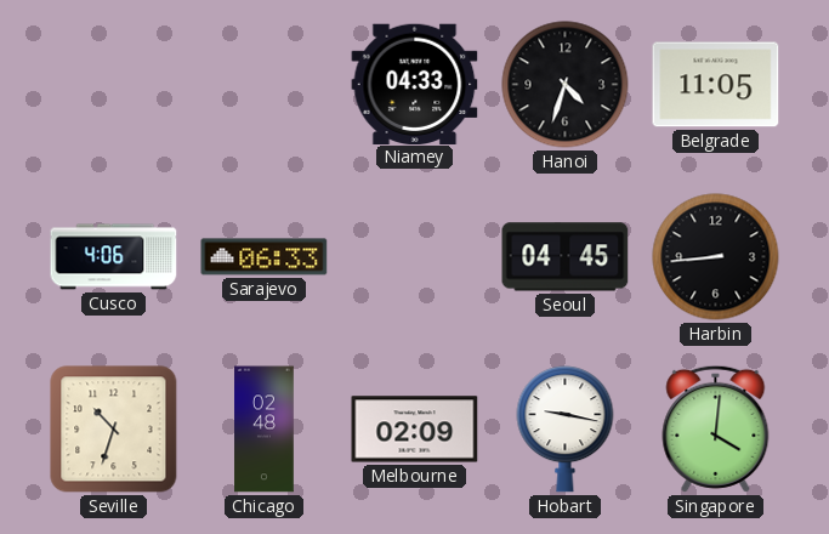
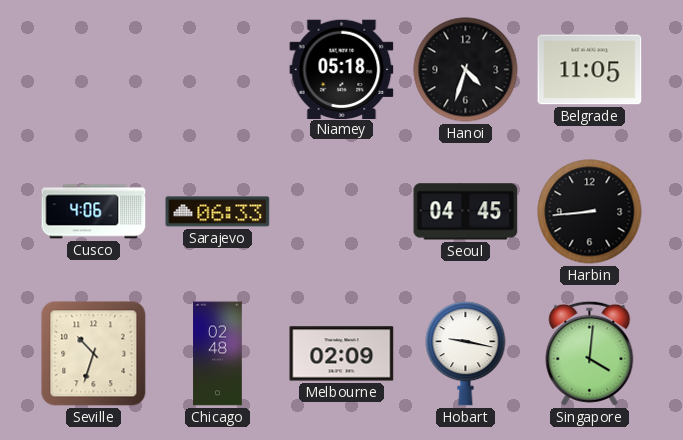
Niamey: 04:33 -> 05:18 (342, 69)
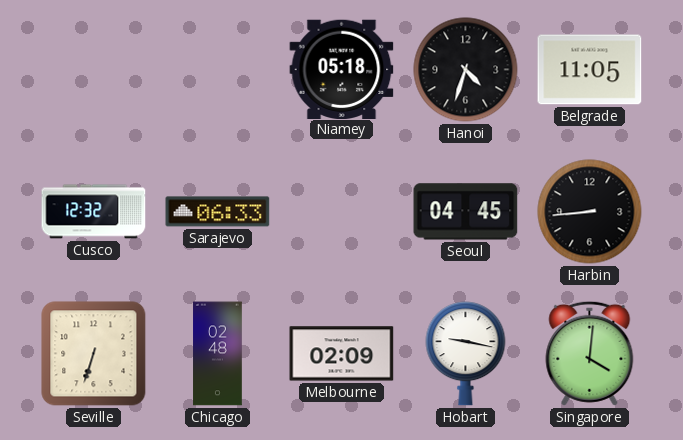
Cusco: 4:06 -> 12:32 (94, 212)
Seville: 10:33 -> 6:33 (94, 354)
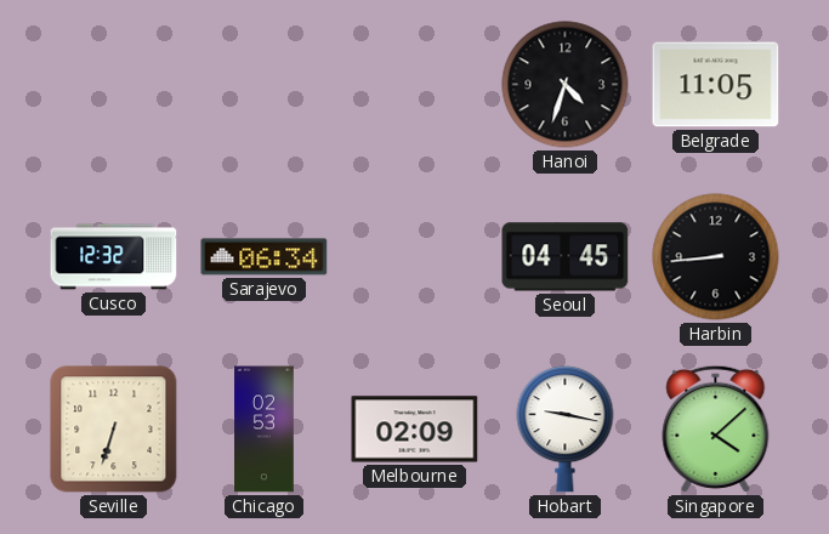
Niamey: 05:18 -> none (342, 69)
Sarajevo: 06:33 -> 06:34 (265, 257)
Chicago: 02:48 -> 02:53 (265, 430)
Singapore: 4:01 -> 4:08 (716, 428)
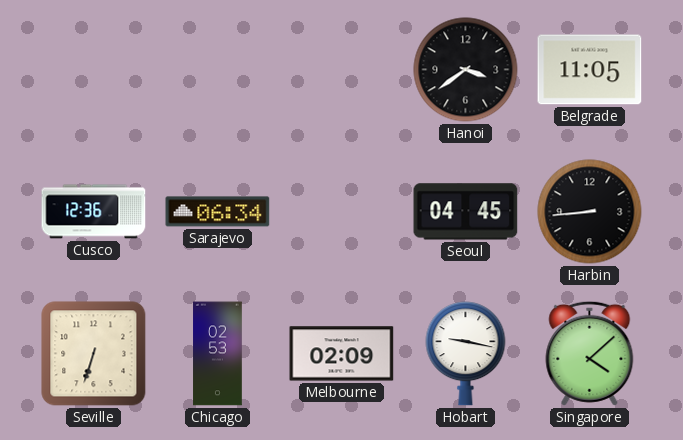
Hanoi: 4:33 -> 3:39 (466, 70)
Cusco: 12:32 -> 12:36 (94, 212)
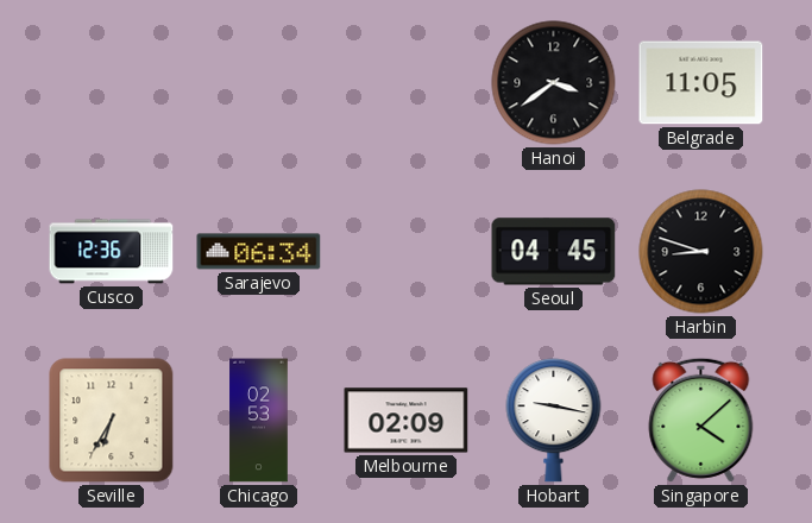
Harbin: 8:44 -> 8:48 (701, 252)
Seville: 6:33 -> 6:35 (112, 421)
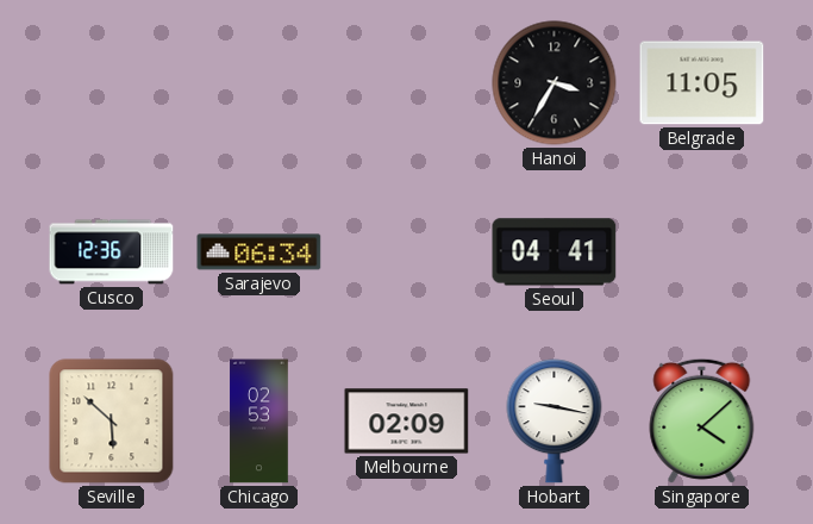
Hanoi: 3:39 -> 3:35 (555, 83)
Seoul: 04:45 -> 04:41 (555, 252)
Harbin: 8:48 -> none (701, 252)
Seville: 6:35 -> 5:52 (112, 422)
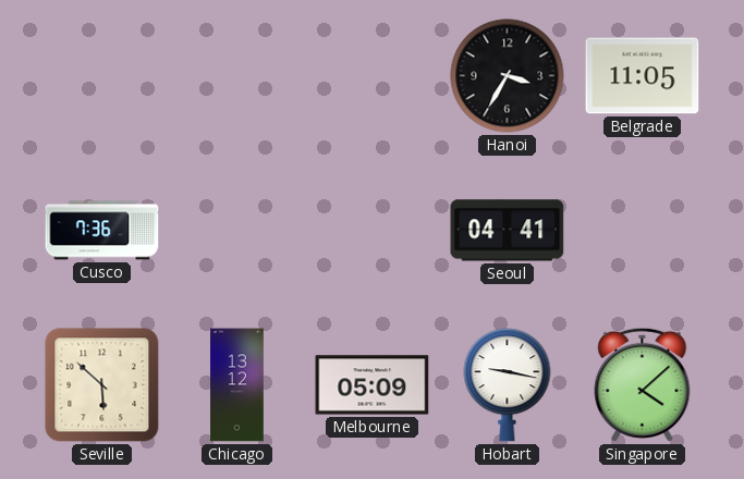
Cusco: 12:36 -> 7:36 (102, 231)
Sarajevo: 06:34 -> none (259, 252)
Chicago: 02:53 -> 13:12 (237, 385)
Melbourne: 02:09 -> 05:09 (373, 385)
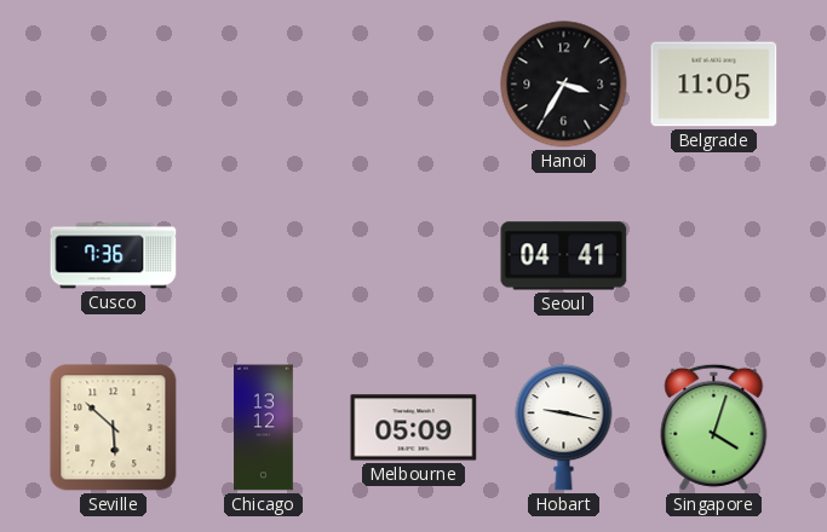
Singapore: 4:08 -> 4:03 (714, 427)
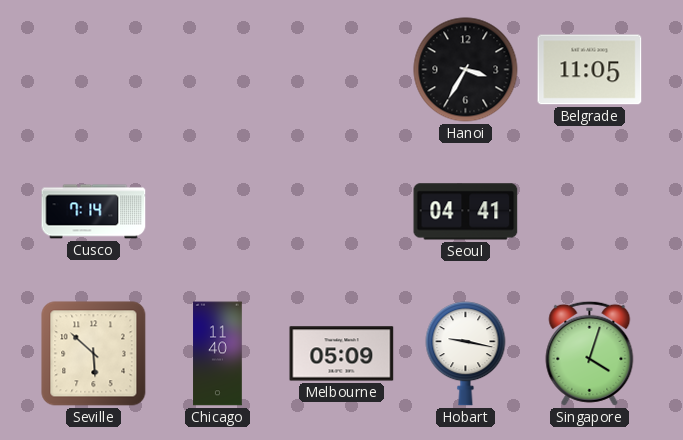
Cusco: 7:36 -> 7:14 (94, 212)
Chicago: 13:12 -> 11:40 (218, 354)
